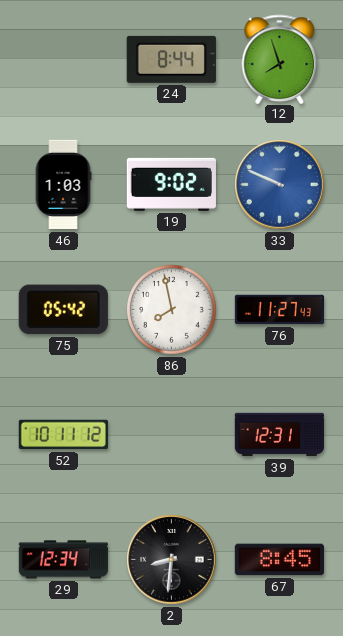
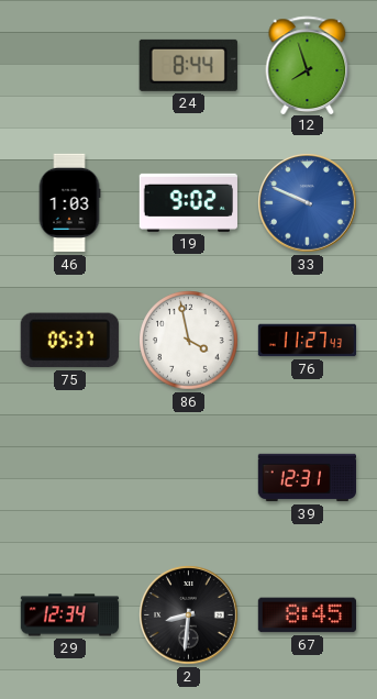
75: 05:42 -> 05:37 (69, 341)
86: 7:58 -> 3:58 (189, 341)
52: 10:11 -> none (63, 435)
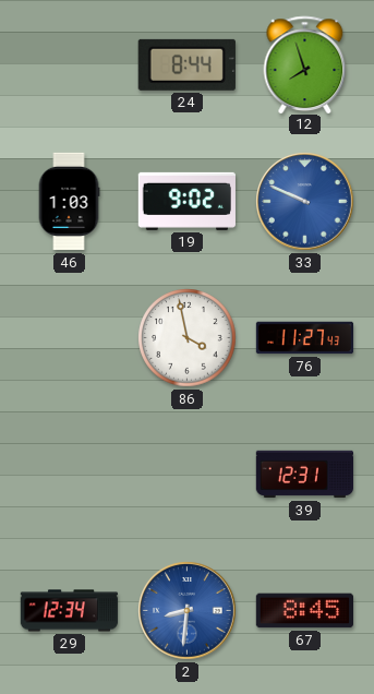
75: 05:37 -> none (69, 341)
2 dial: black -> blue (188, 611)
